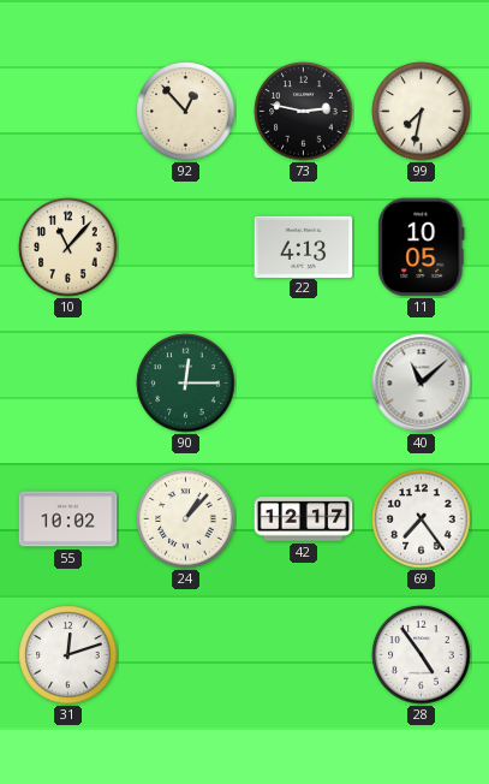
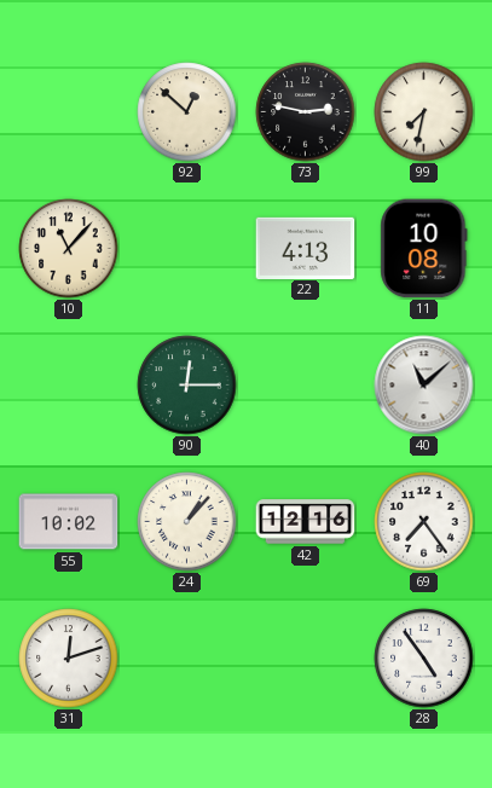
92: 12:53 -> 12:52 (187, 112)
11: 10:05 -> 10:08 (424, 249)
42: 12:17 -> 12:16 (306, 522)
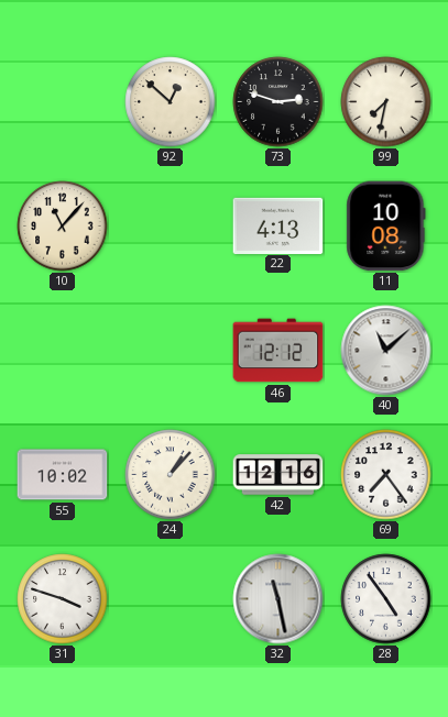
73: 2:47 -> 2:48 (278, 102)
90: 12:15 -> none (187, 386)
46: none -> 12:12 (278, 351)
31: 12:12 -> 3:48 (63, 599)
32: none -> 11:28 (278, 599)
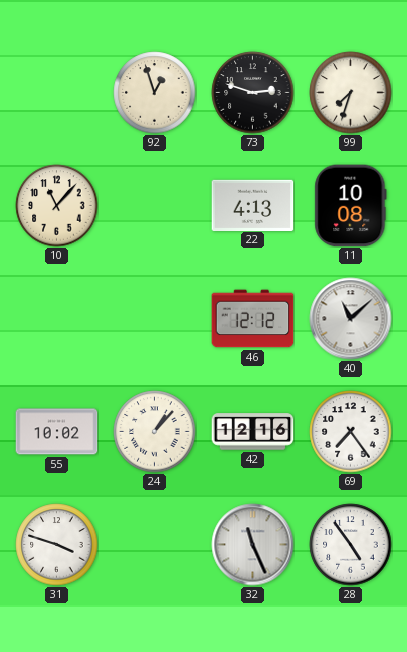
92: 12:52 -> 12:57 (155, 93)
99: 7:32 -> 7:33 (351, 93)
32: 11:28 -> 11:26 (253, 545)
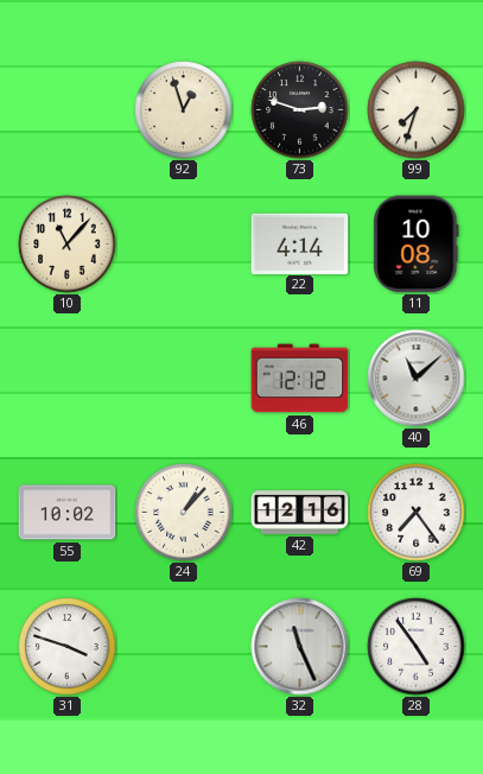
22: 4:13 -> 4:14 (300, 243)
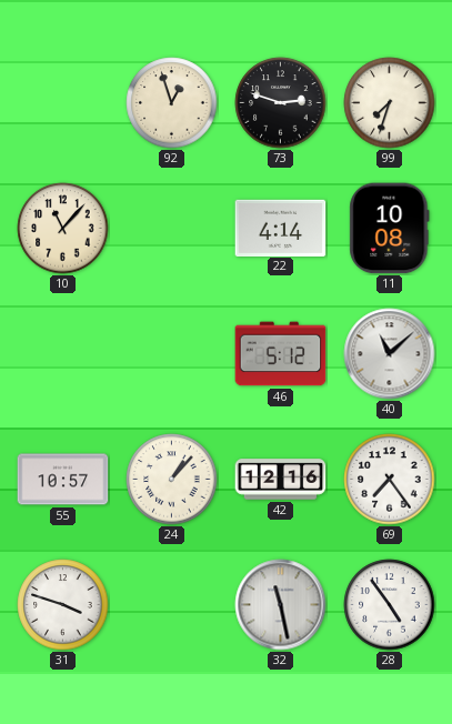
46: 12:12 -> 5:12 (281, 354)
55: 10:02 -> 10:57 (63, 480)
32: 11:26 -> 11:28 (281, 605)
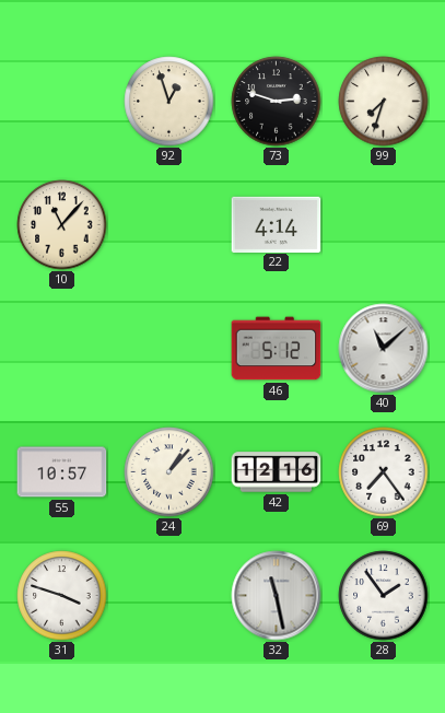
11: 10:08 -> none (390, 229)
28: 4:54 -> 1:54 (384, 596)
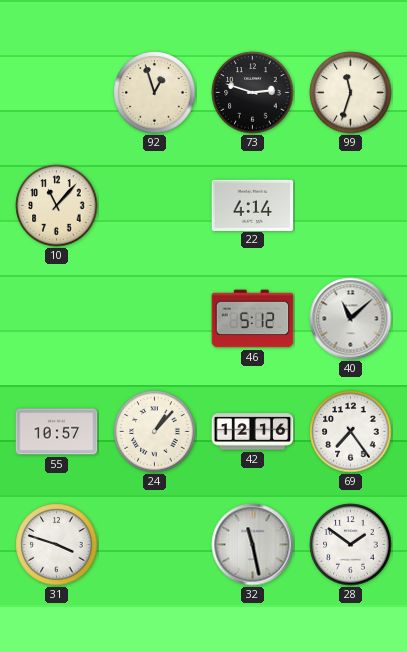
99: 7:33 -> 11:33 (351, 93)
28: 1:54 -> 1:51 (351, 545)
